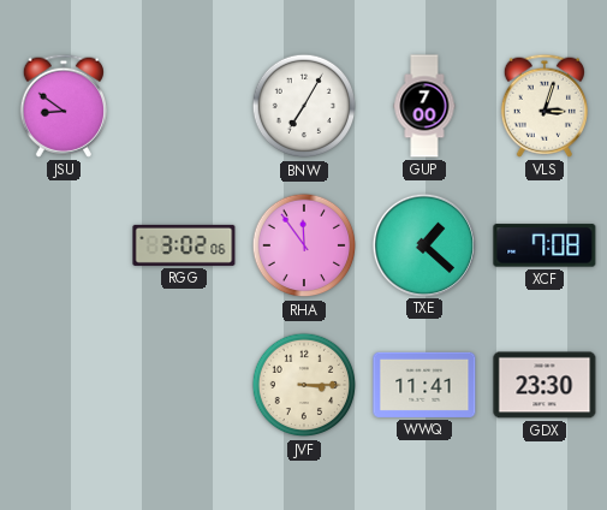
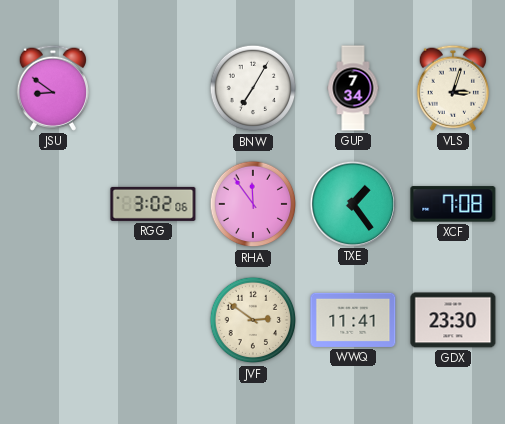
GUP: 7:00 -> 7:34 (353, 88)
TXE: 1:22 -> 1:24 (352, 203)
JVF: 3:15 -> 2:51 (253, 320)
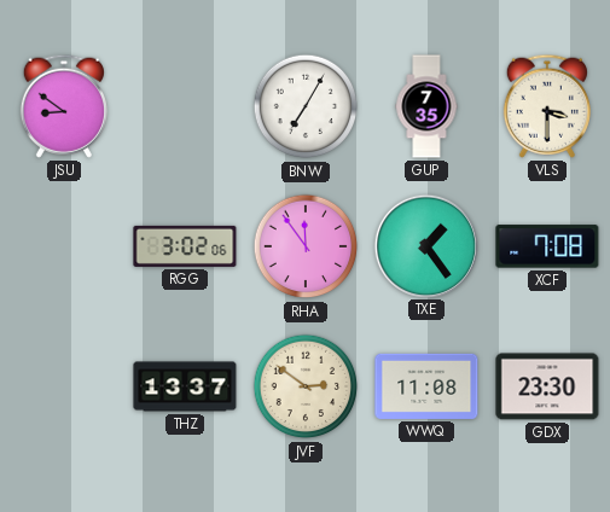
GUP: 7:34 -> 7:35 (426, 106)
VLS: 3:03 -> 3:30 (547, 106)
THZ: none -> 13:37 (185, 386)
WWQ: 11:41 -> 11:08 (426, 386)
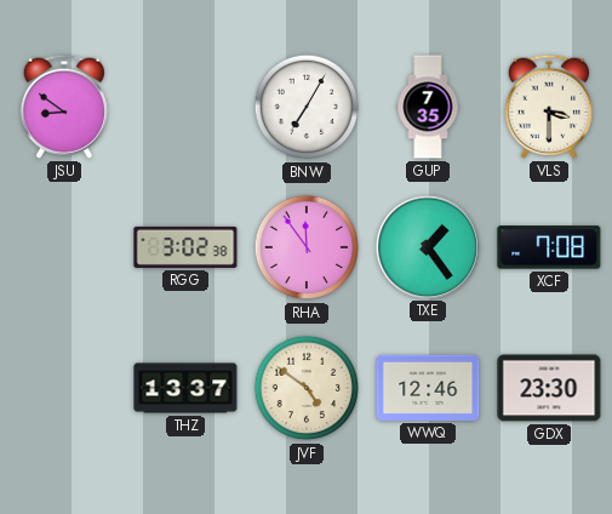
RGG: 3:02:06 -> 3:02:38 (185, 247)
JVF: 2:51 -> 4:51 (307, 388)
WWQ: 11:08 -> 12:46 (428, 388)
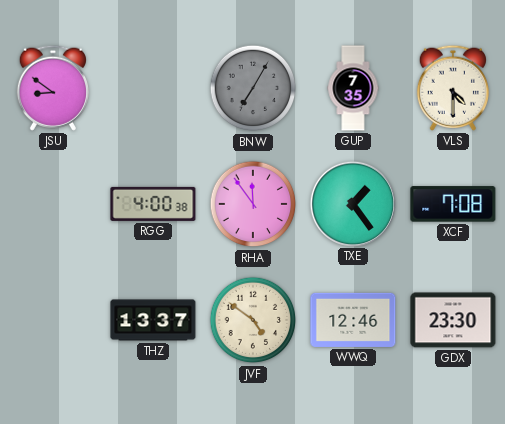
BNW dial: white -> grey (253, 88)
VLS: 3:30 -> 4:30 (453, 88)
RGG: 3:02 -> 4:00 (153, 204)
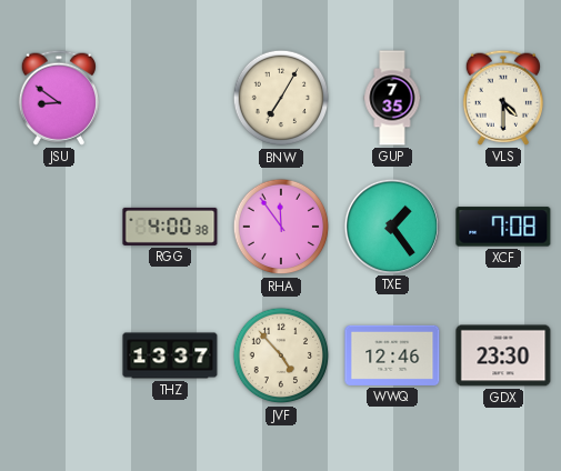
BNW dial: grey -> cream (281, 98)
JVF: 4:51 -> 4:53 (281, 355)
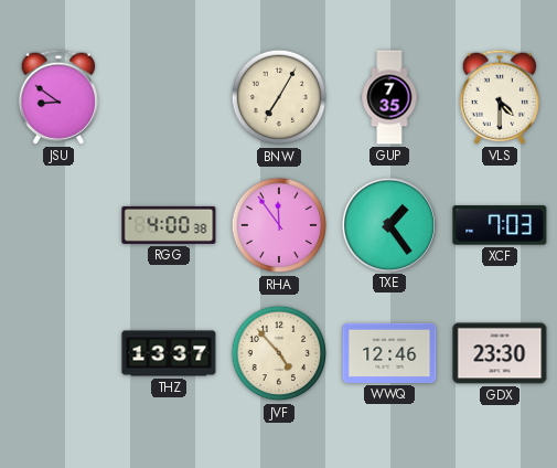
XCF: 7:08 -> 7:03 (500, 225)
